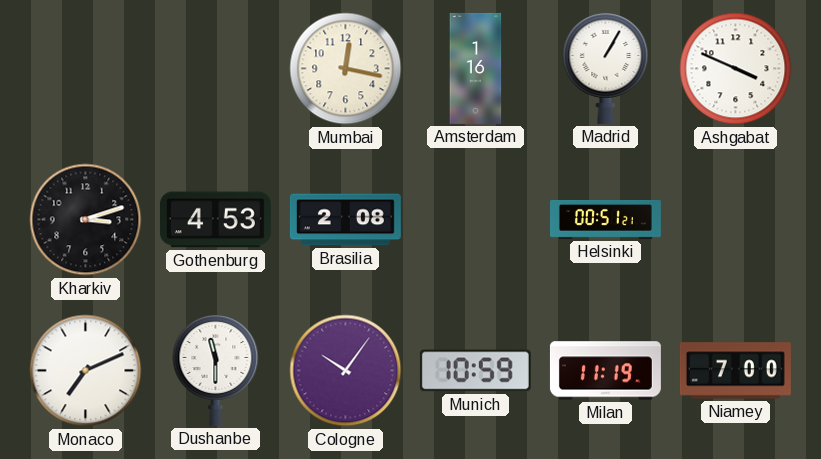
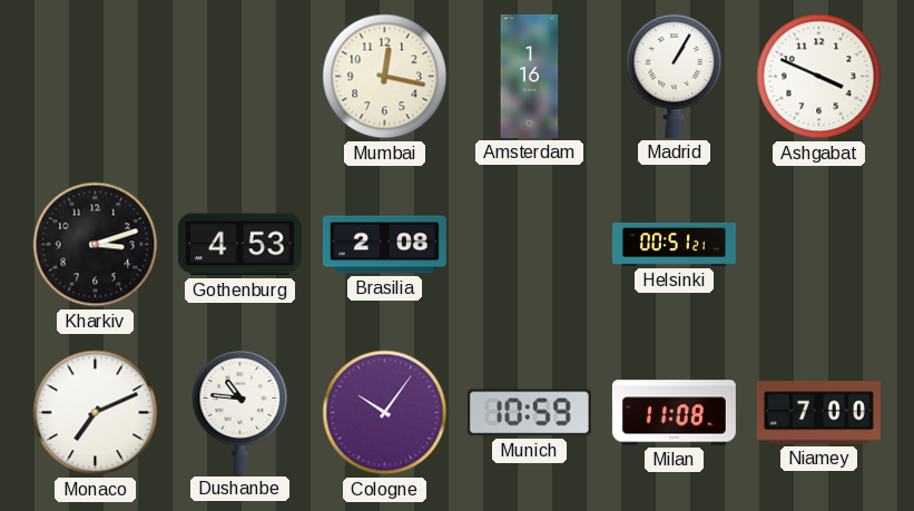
Dushanbe: 11:30 -> 10:46 (240, 413)
Milan: 11:19 -> 11:08 (674, 413)
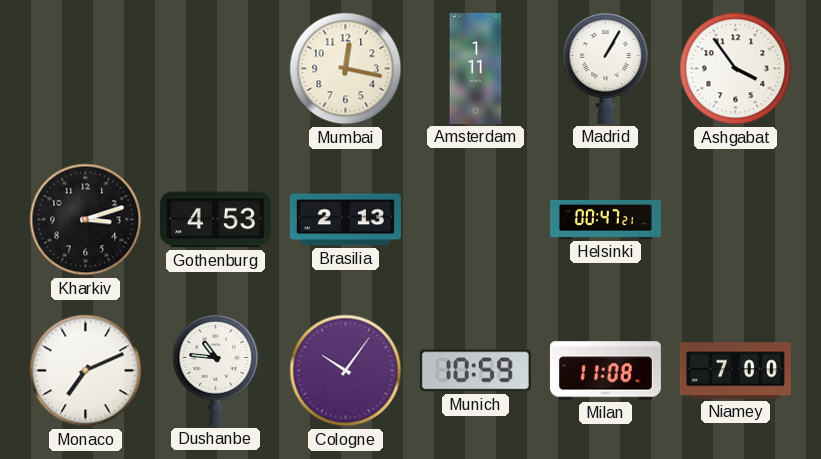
Amsterdam: 1:16 -> 1:11 (476, 68)
Ashgabat: 3:49 -> 3:54 (736, 69)
Brasilia: 2:08 -> 2:13 (345, 220)
Helsinki: 00:51 -> 00:47 (605, 219)
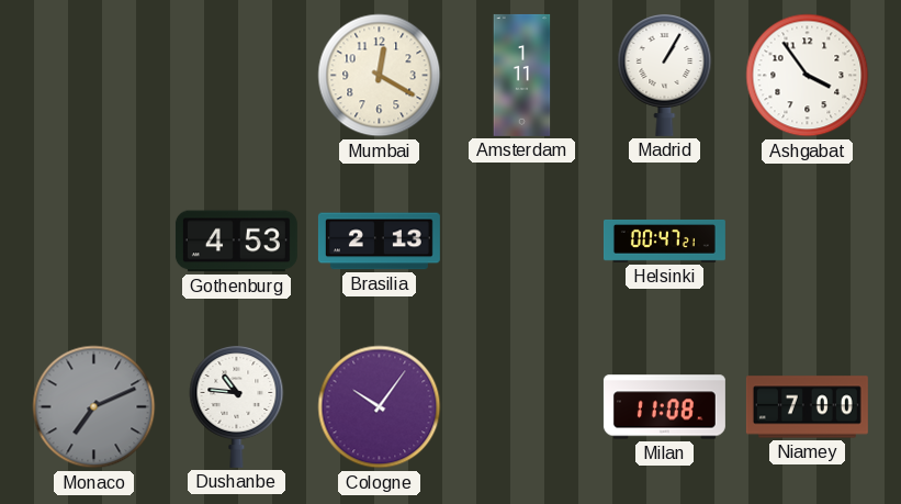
Mumbai: 12:17 -> 12:20 (380, 76)
Kharkiv: 3:12 -> none (86, 220)
Monaco dial: white -> grey (94, 407)
Munich: 10:59 -> none (475, 371)
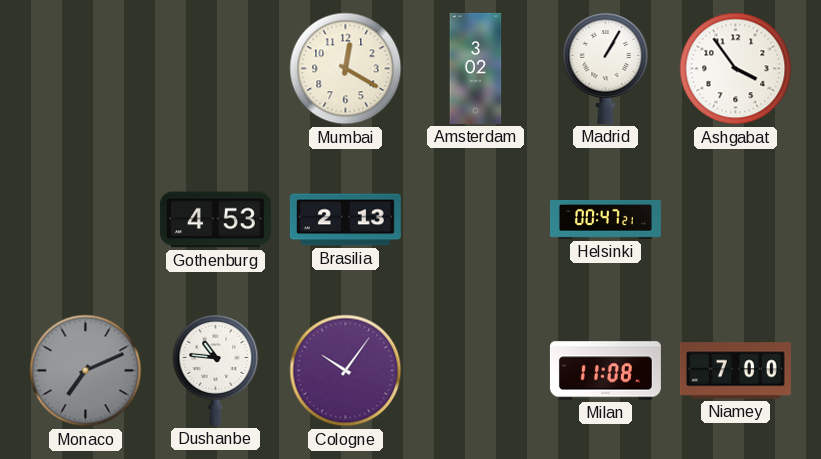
Amsterdam: 1:11 -> 3:02 (476, 68)
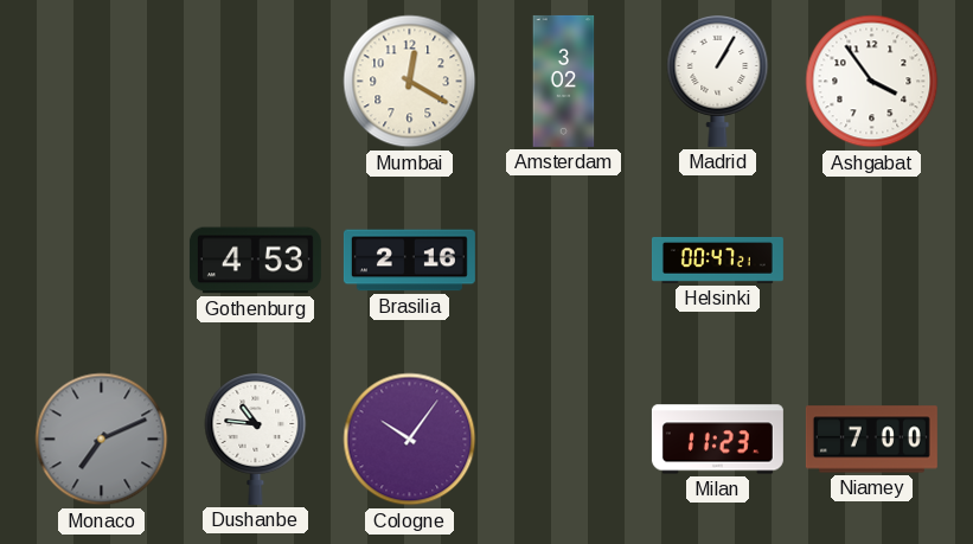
Brasilia: 2:13 -> 2:16 (409, 261)
Milan: 11:08 -> 11:23 (717, 440)
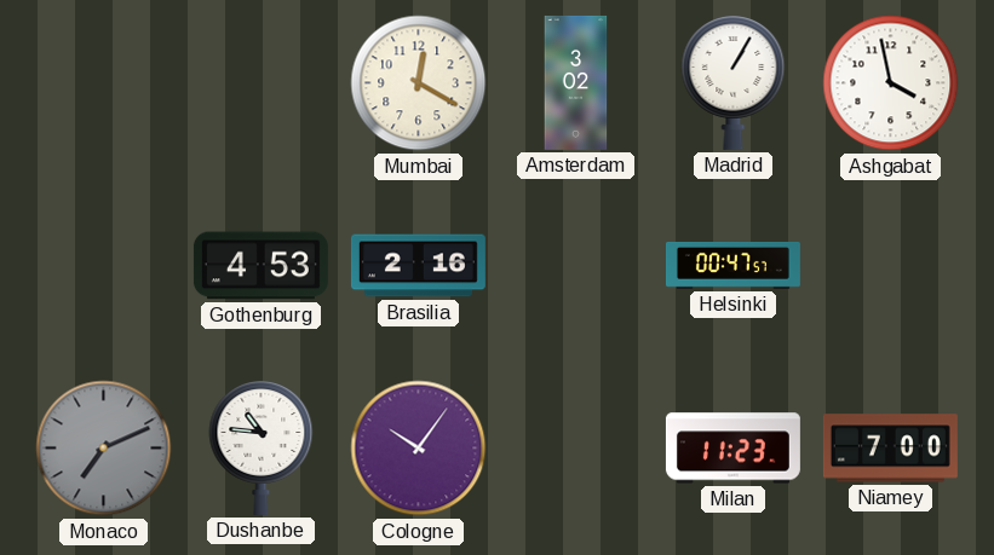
Ashgabat: 3:54 -> 3:58 (891, 83)
Helsinki: 00:47:21 -> 00:47:57 (732, 265)
